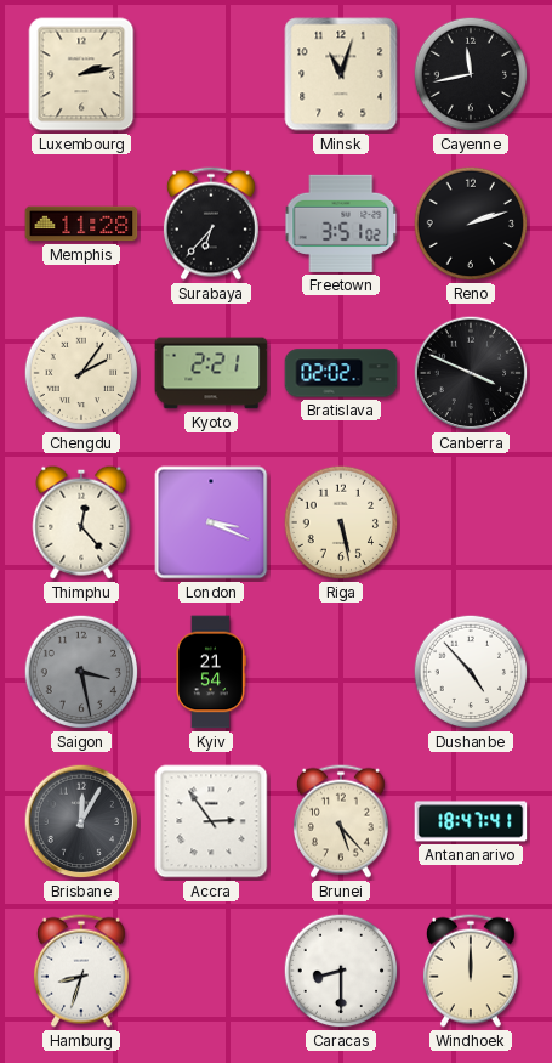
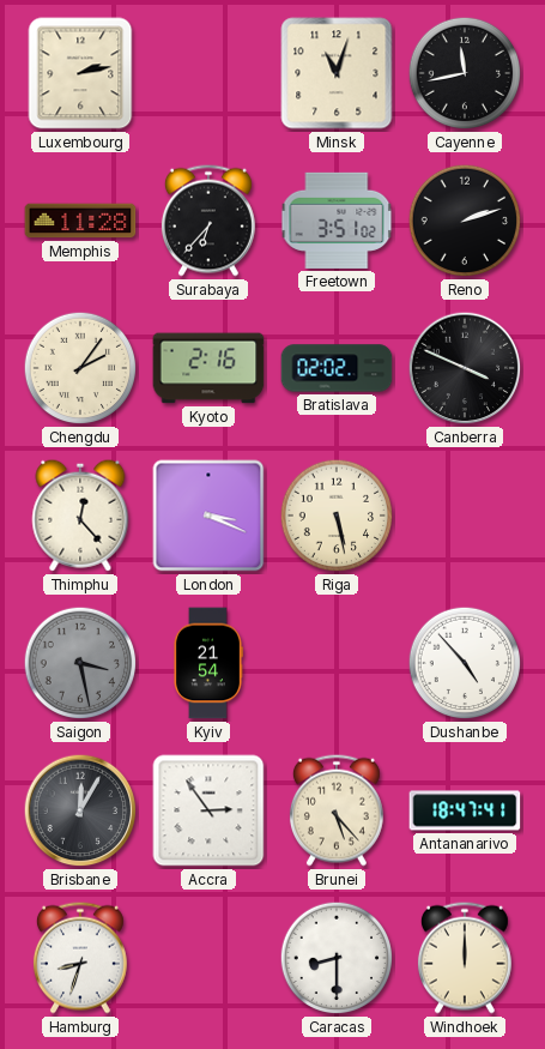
Kyoto: 2:21 -> 2:16 (208, 368)
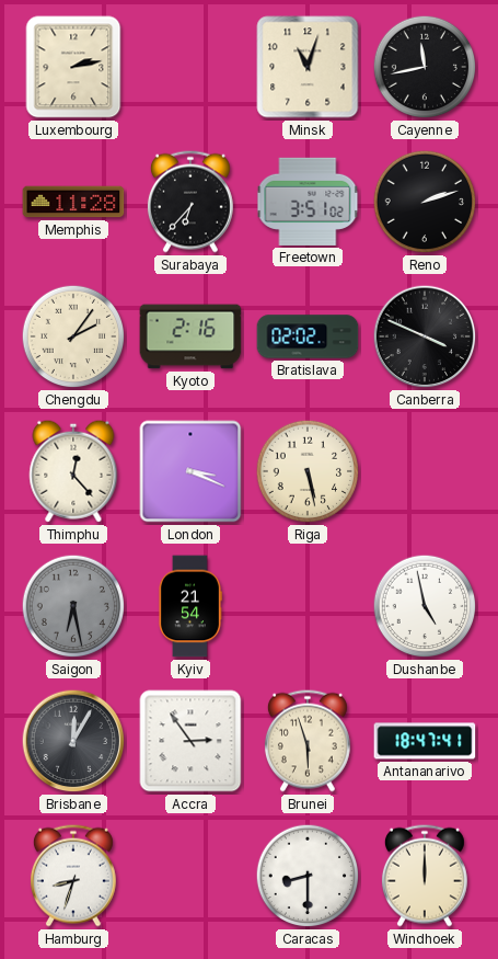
Saigon: 3:28 -> 6:28 (73, 606)
Dushanbe: 4:53 -> 4:58 (425, 606)
Brunei: 5:23 -> 5:57 (308, 741)
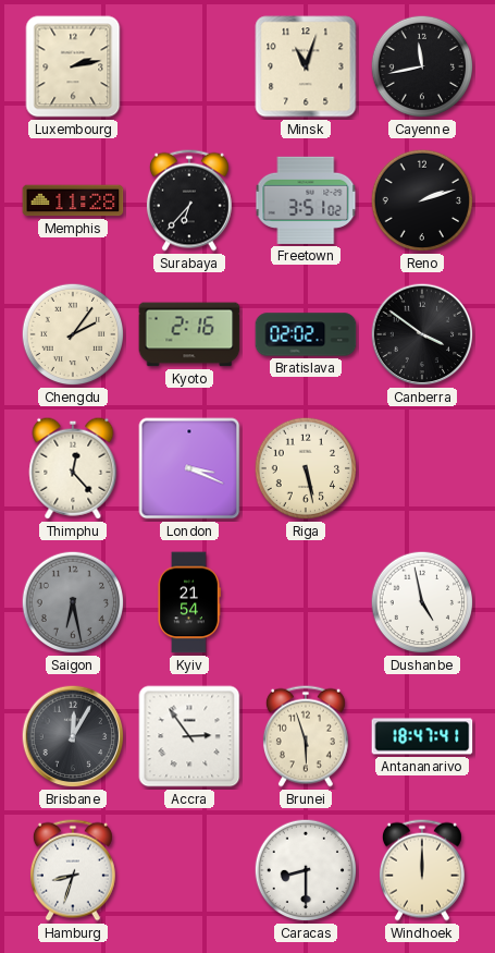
Canberra: 3:49 -> 3:51 (422, 334)
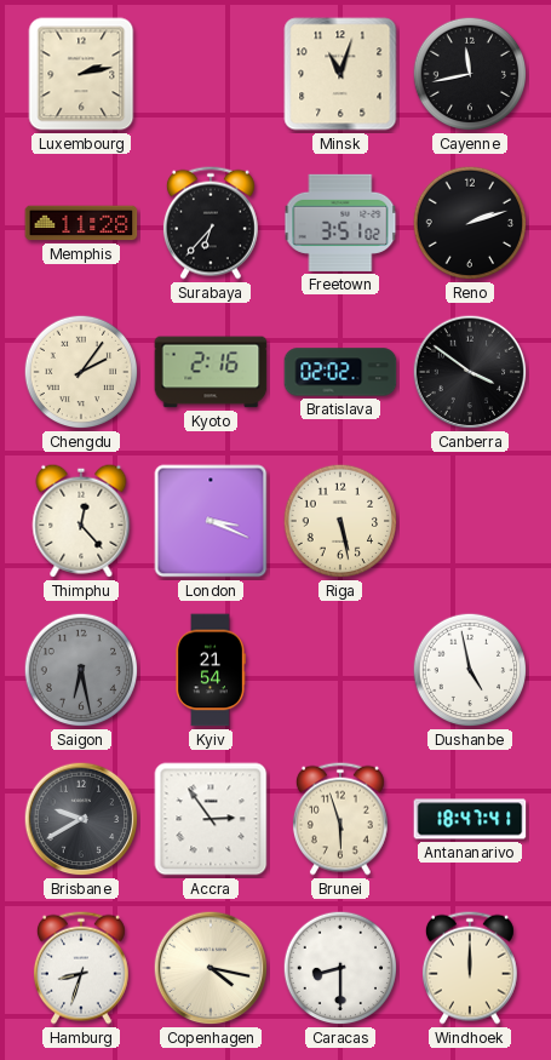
Brisbane: 12:05 -> 9:40 (81, 819)
Copenhagen: none -> 4:17 (211, 968)
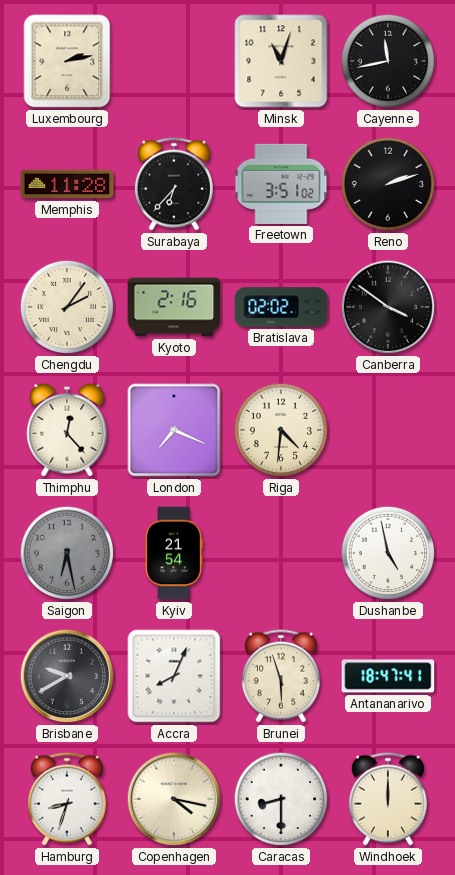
London: 3:19 -> 7:19 (174, 430)
Riga: 5:28 -> 4:31 (281, 430)
Accra: 2:54 -> 8:04 (174, 676)
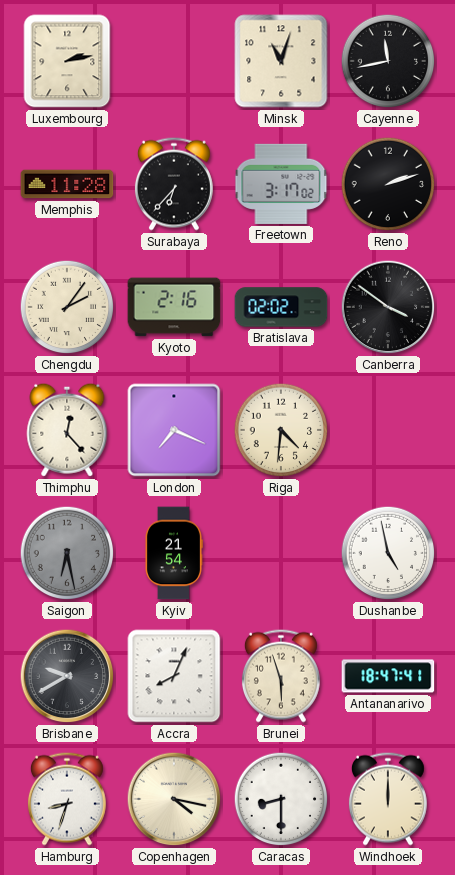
Freetown: 3:51 -> 3:17 (281, 184)
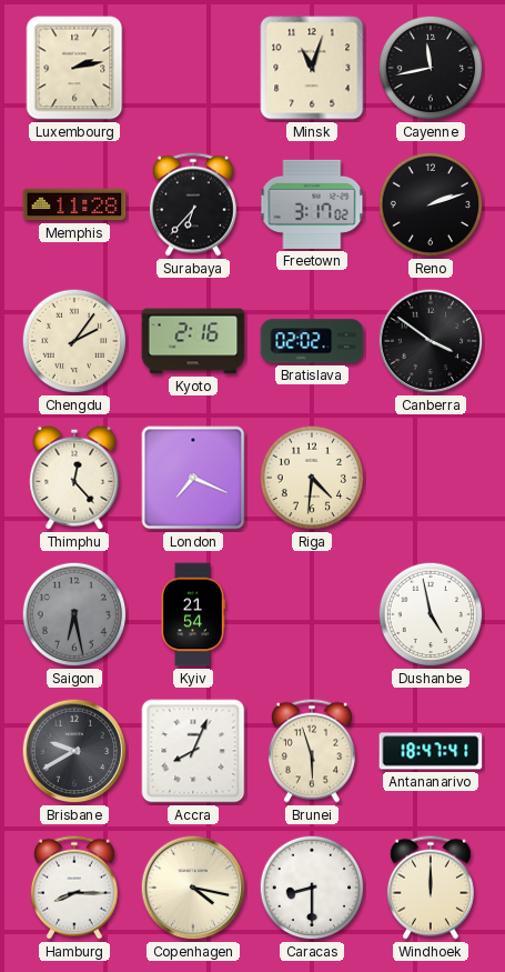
Hamburg: 8:33 -> 8:15 (74, 888)
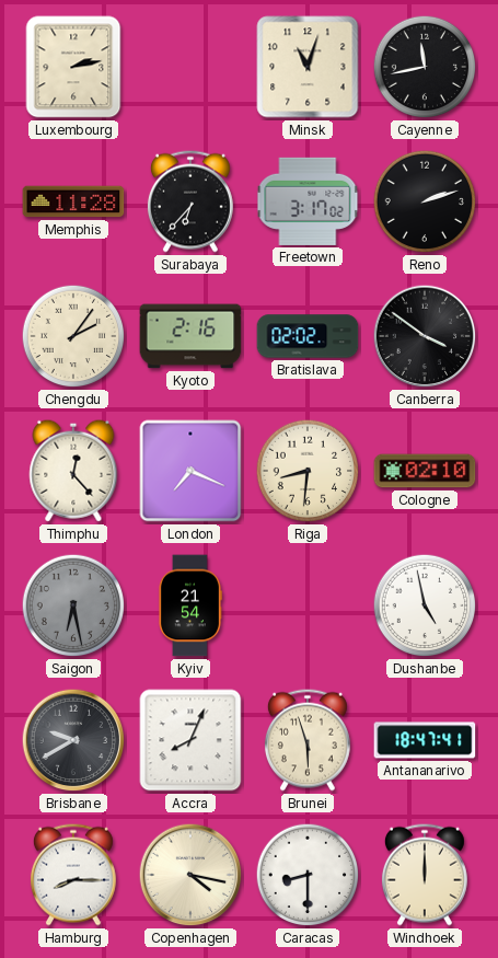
Riga: 4:31 -> 8:31 (308, 471)
Cologne: none -> 02:10 (425, 471)
